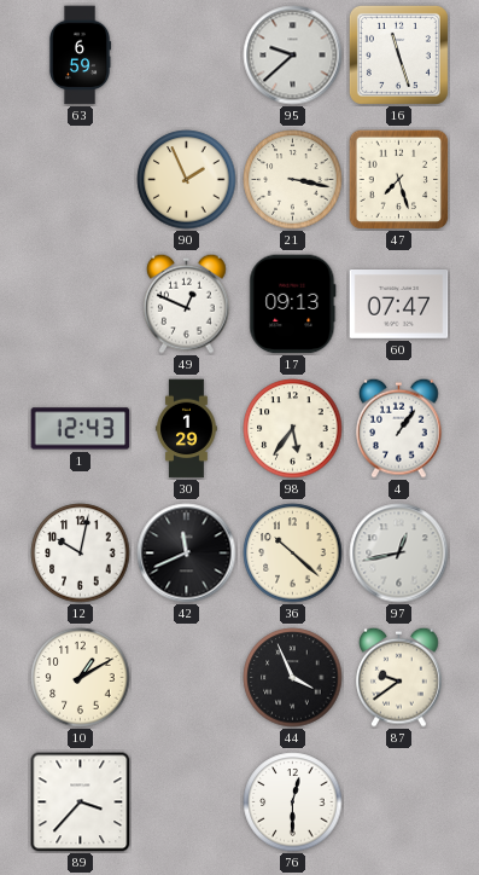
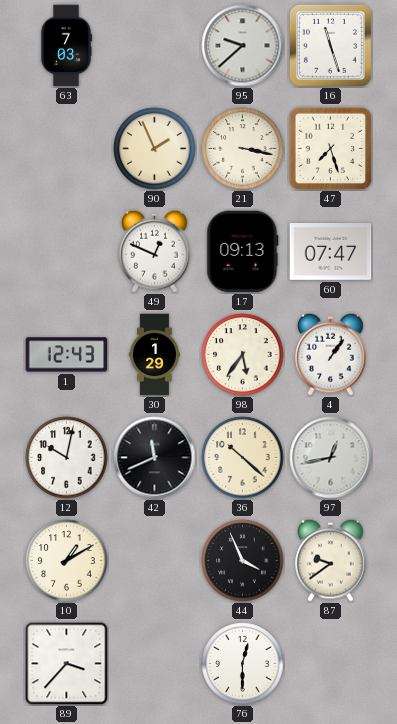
63: 6:59 -> 7:03 (66, 46)
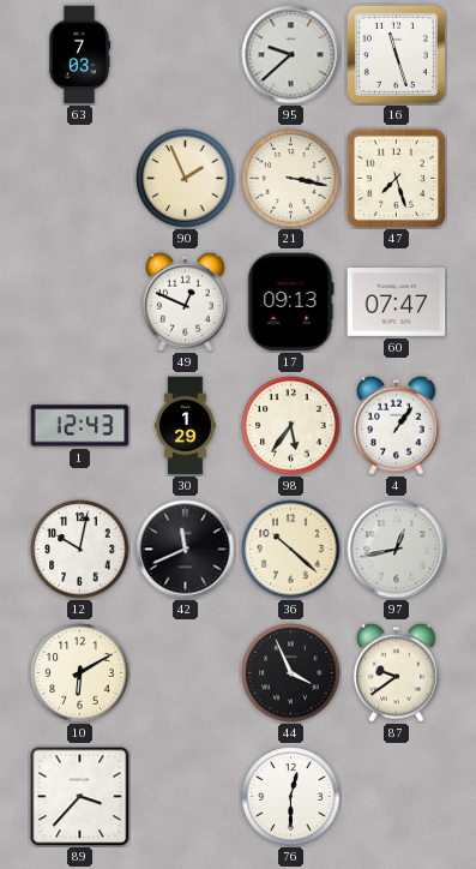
10: 1:10 -> 6:10 (80, 673)
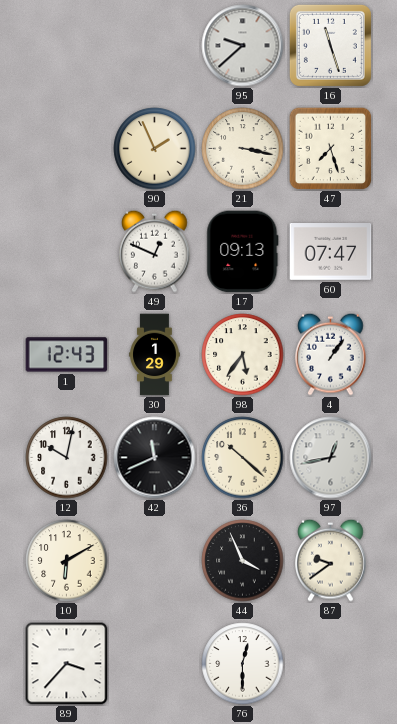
63: 7:03 -> none (79, 55)
